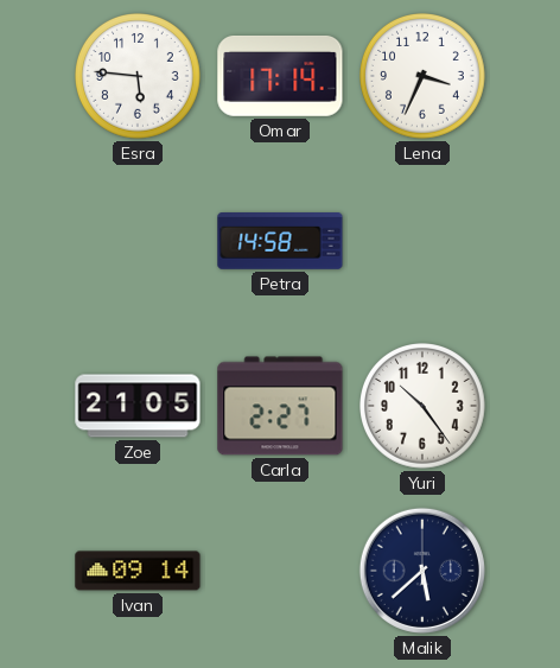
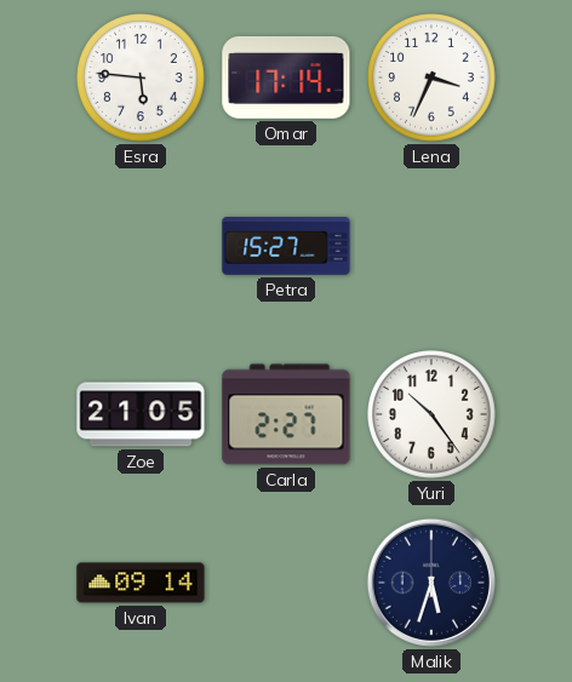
Petra: 14:58 -> 15:27 (286, 246)
Malik: 5:38 -> 5:33 (431, 583)
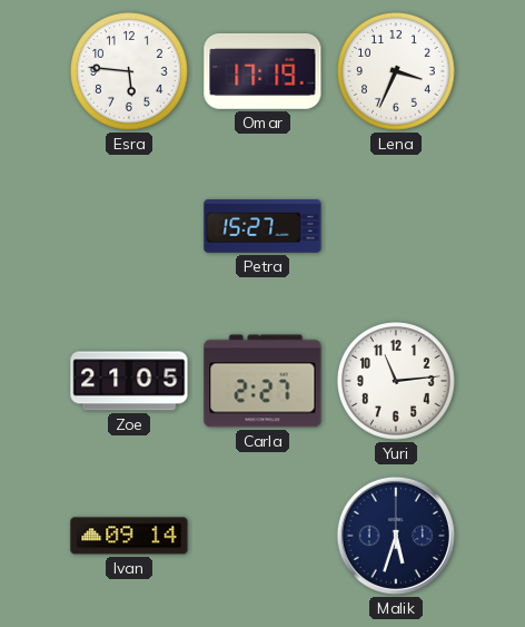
Omar: 17:14 -> 17:19 (262, 71)
Yuri: 10:24 -> 11:14 (397, 382)
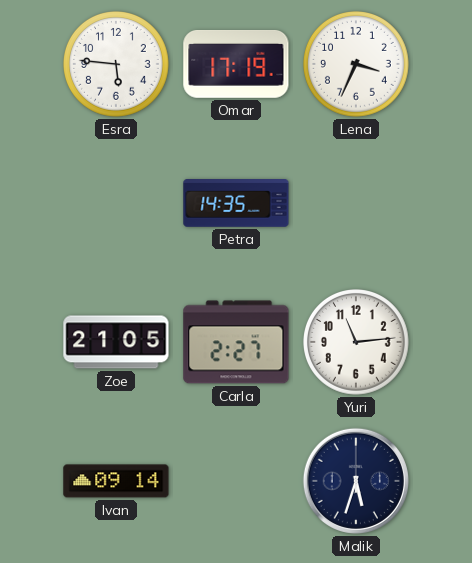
Petra: 15:27 -> 14:35 (236, 203)
